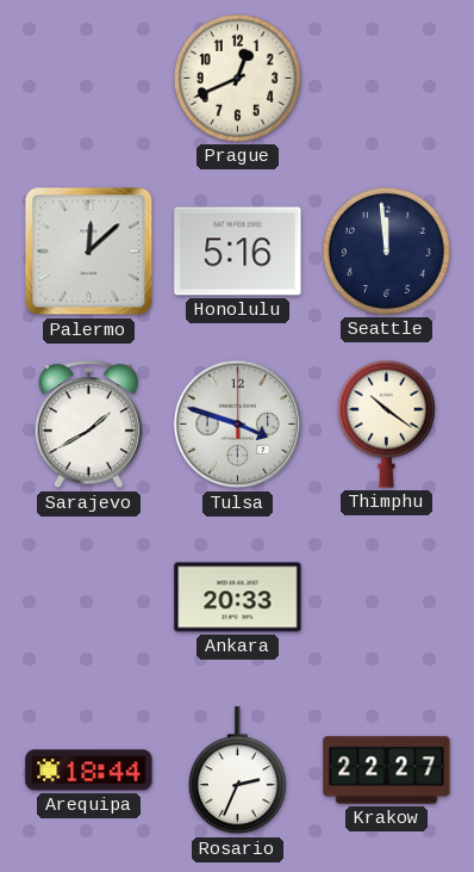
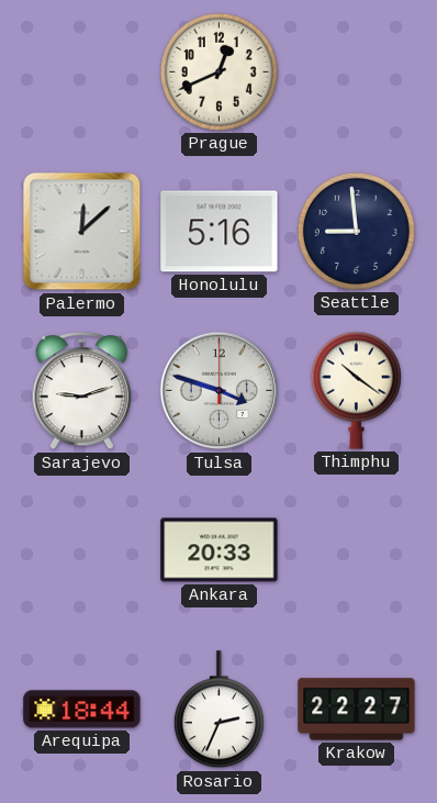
Seattle: 11:59 -> 8:59 (356, 231)
Sarajevo: 1:40 -> 9:12 (82, 391)
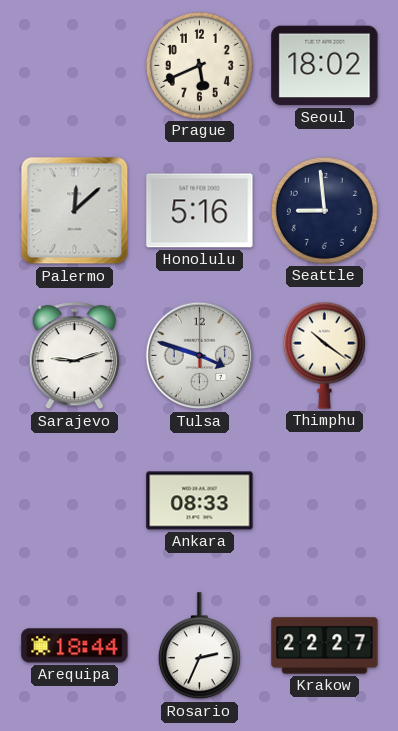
Prague: 12:41 -> 5:41 (199, 65)
Seoul: none -> 18:02 (325, 66)
Ankara: 20:33 -> 08:33 (200, 501)
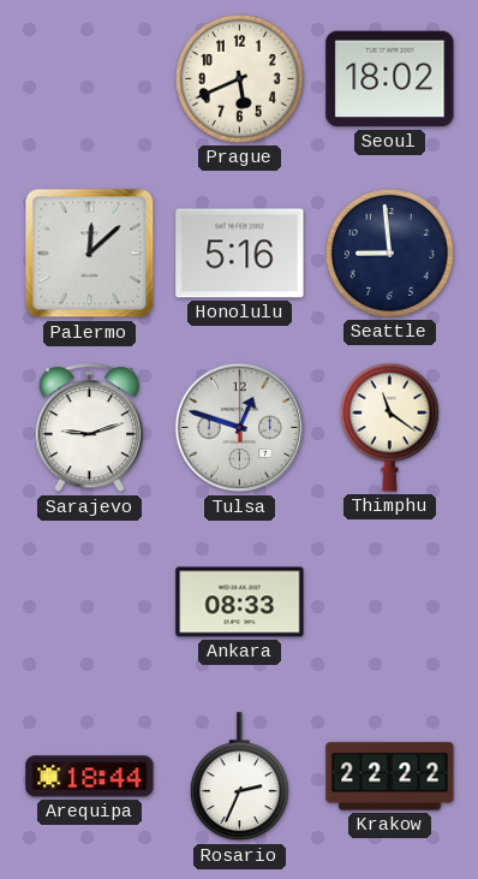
Tulsa: 3:48 -> 12:48 (240, 428)
Thimphu: 10:21 -> 11:21 (389, 427)
Krakow: 22:27 -> 22:22 (390, 777)
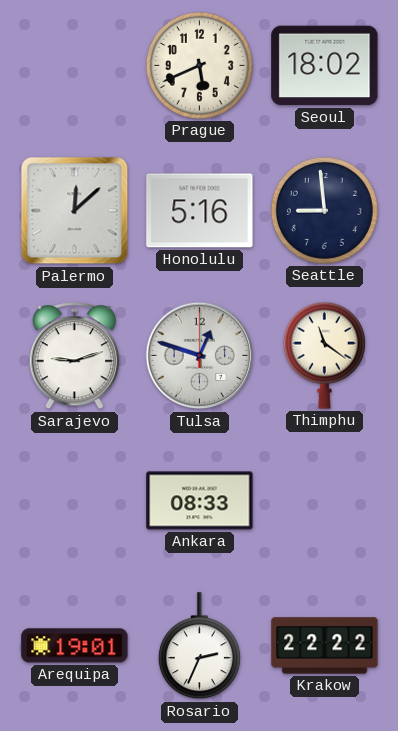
Arequipa: 18:44 -> 19:01 (75, 646)
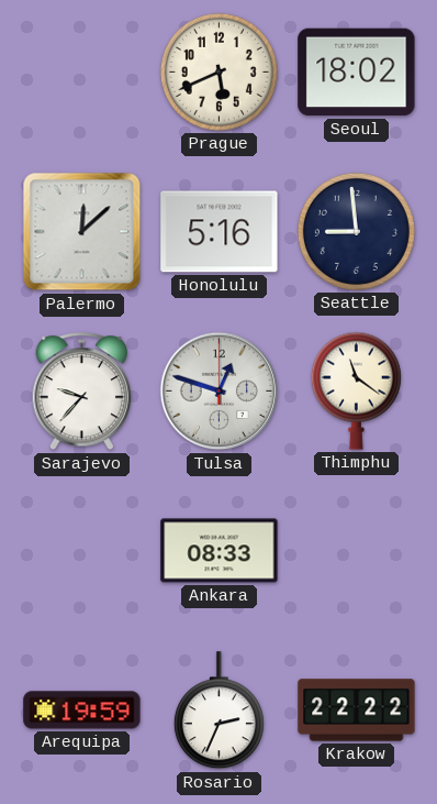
Sarajevo: 9:12 -> 9:37 (82, 392)
Arequipa: 19:01 -> 19:59 (82, 711)
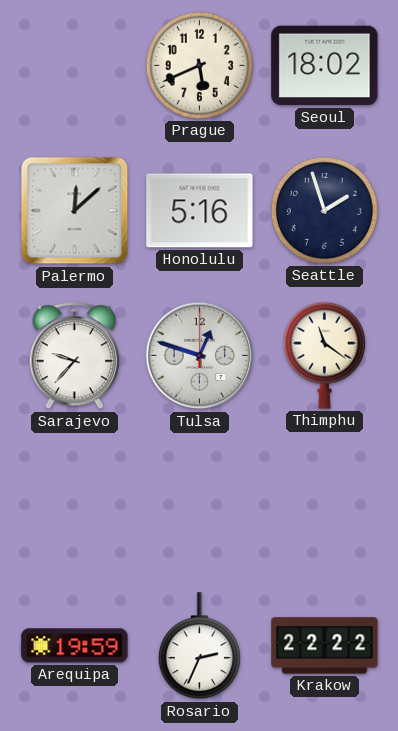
Seattle: 8:59 -> 1:57 (324, 210)
Ankara: 08:33 -> none (220, 551)
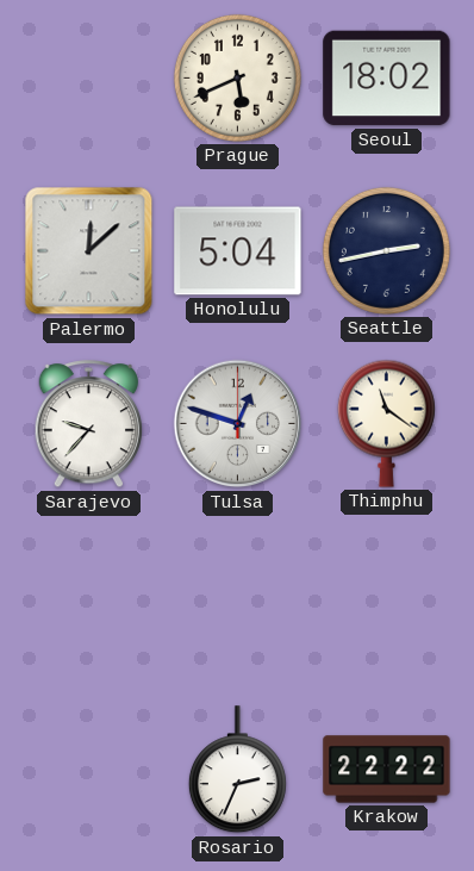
Honolulu: 5:16 -> 5:04 (238, 251)
Seattle: 1:57 -> 2:43 (386, 250)
Arequipa: 19:59 -> none (75, 646)
